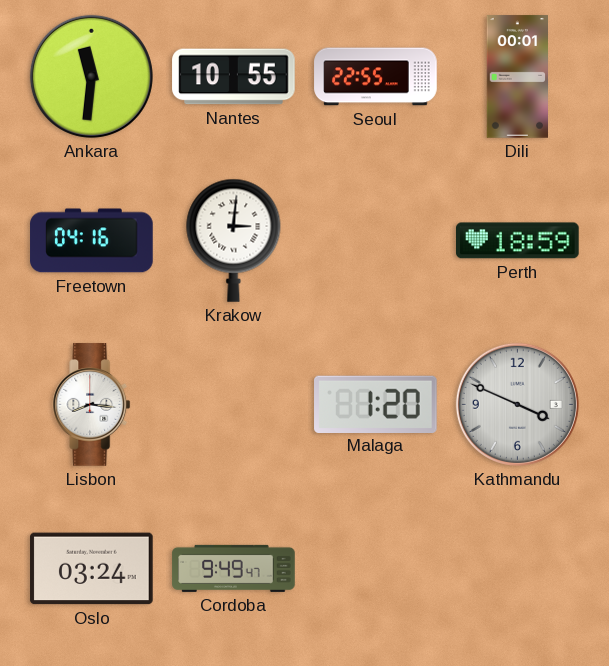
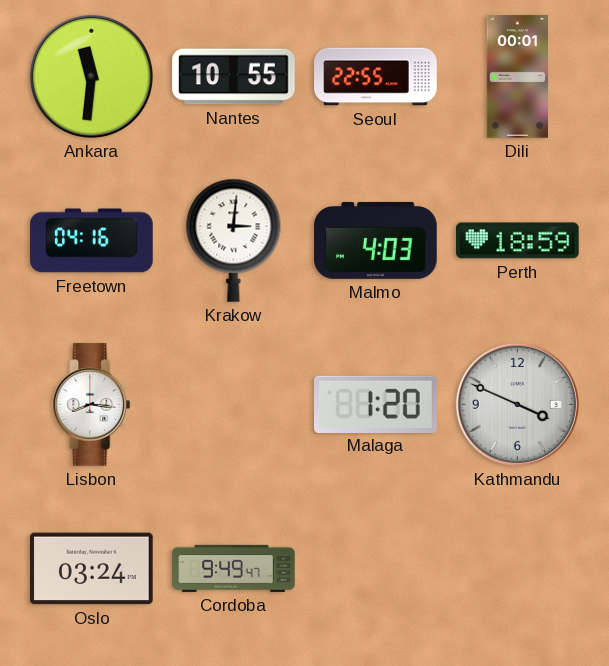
Malmo: none -> 4:03 (376, 240)
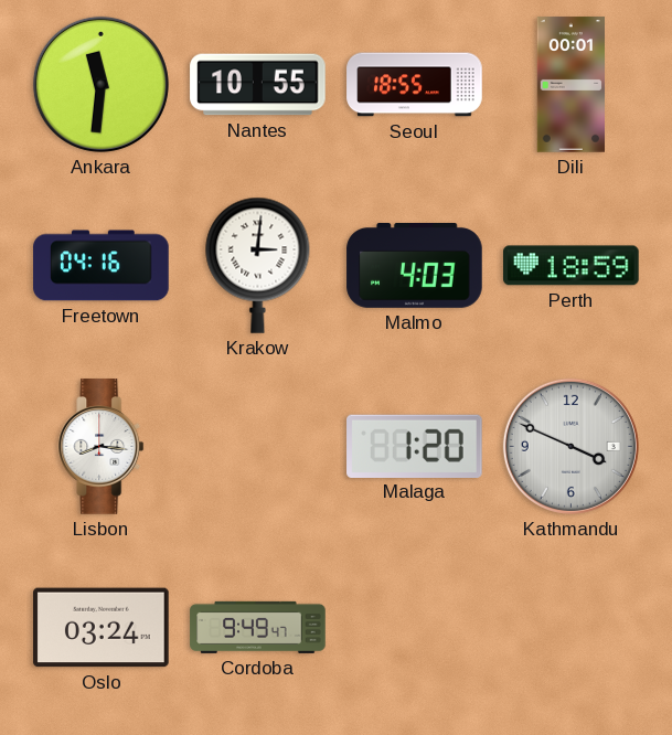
Seoul: 22:55 -> 18:55 (415, 85)
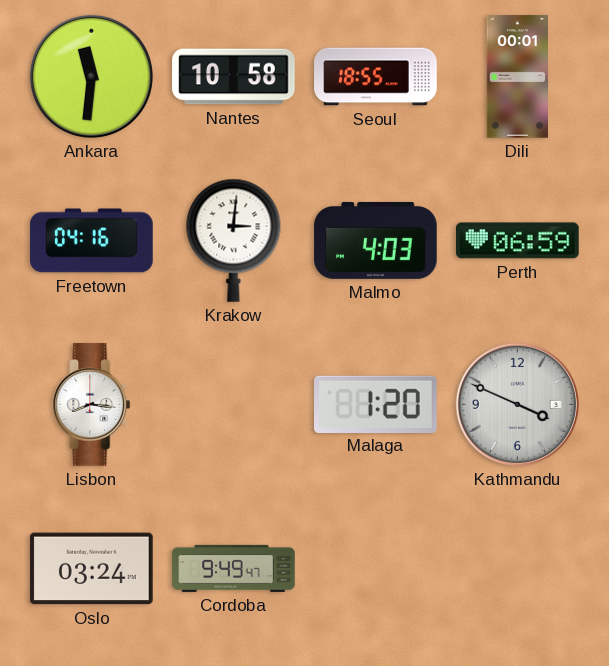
Nantes: 10:55 -> 10:58 (234, 77)
Perth: 18:59 -> 06:59 (518, 241)
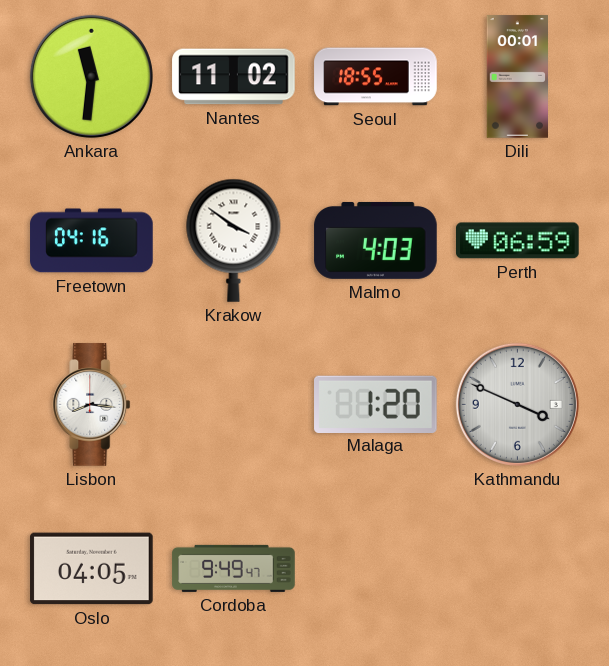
Nantes: 10:58 -> 11:02 (234, 77)
Krakow: 3:01 -> 3:51 (234, 240)
Oslo: 03:24 -> 04:05 (92, 569)
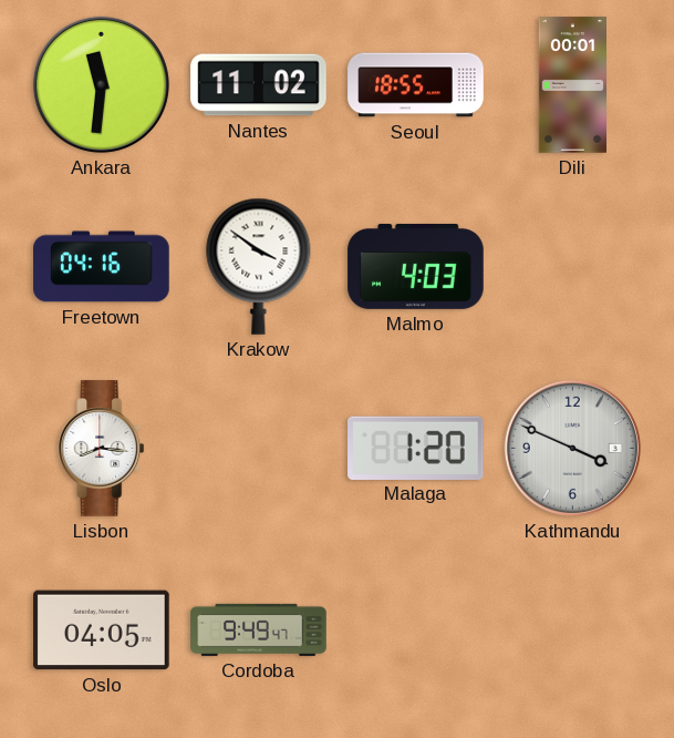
Perth: 06:59 -> none (518, 241)
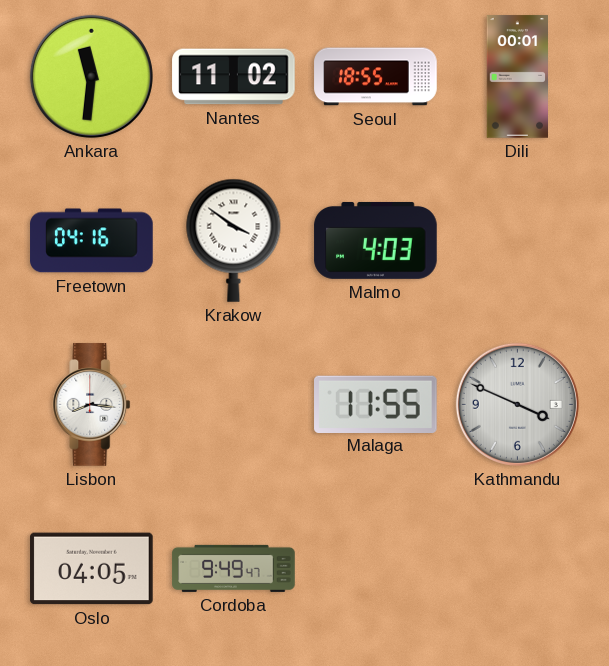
Malaga: 1:20 -> 11:55 (376, 404)
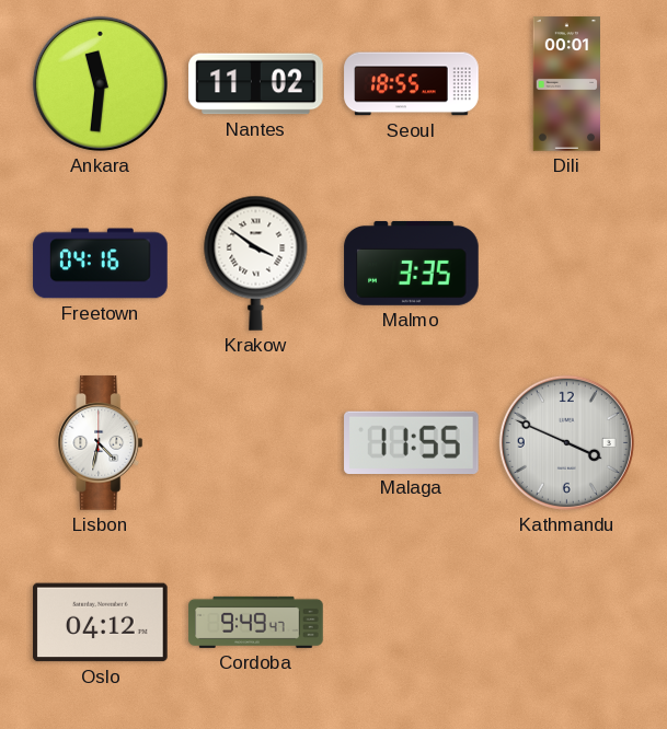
Malmo: 4:03 -> 3:35 (412, 263)
Lisbon: 8:16 -> 4:32 (101, 443)
Oslo: 04:05 -> 04:12 (101, 623)
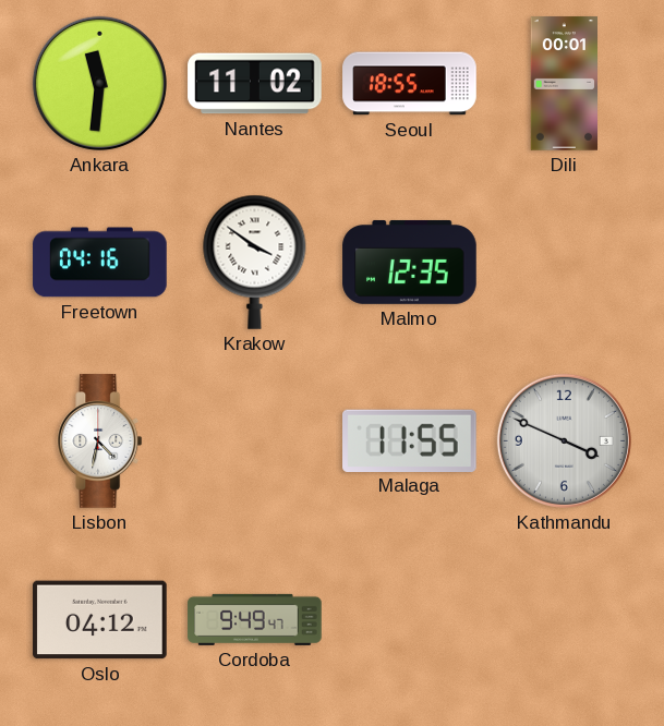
Malmo: 3:35 -> 12:35 (410, 262)
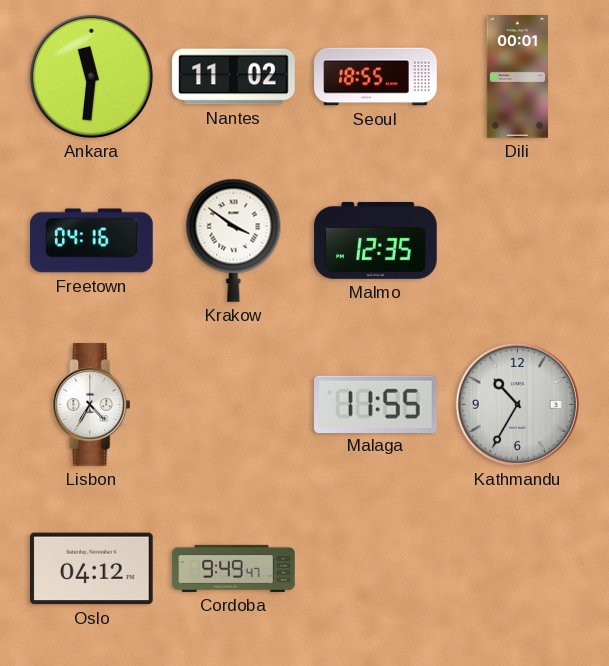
Lisbon: 4:32 -> 4:35 (92, 405)
Kathmandu: 3:49 -> 10:35 (517, 404)
